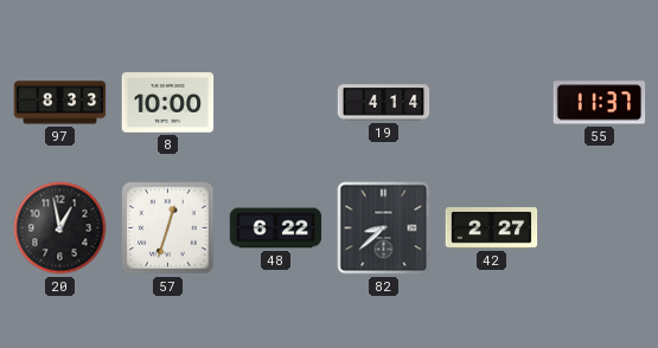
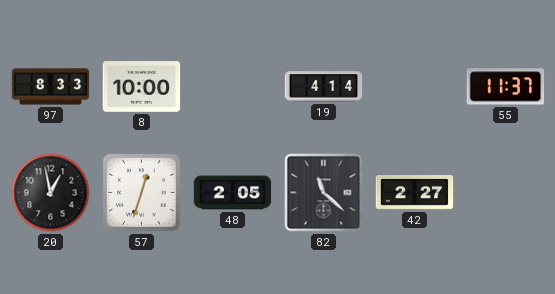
48: 6:22 -> 2:05 (233, 193)
82: 8:38 -> 11:22 (324, 193)
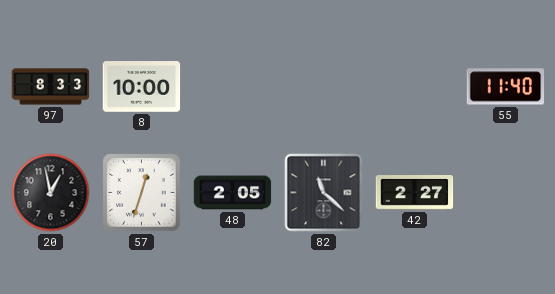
19: 4:14 -> none (324, 87)
55: 11:37 -> 11:40 (506, 87)
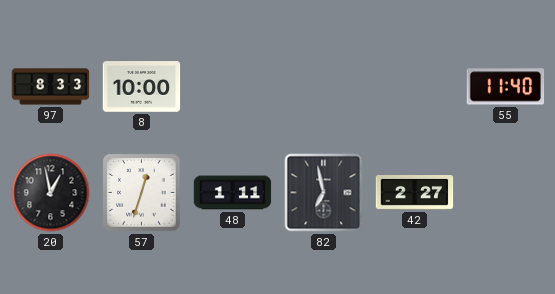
48: 2:05 -> 1:11 (233, 193)
82: 11:22 -> 6:58 (324, 193)
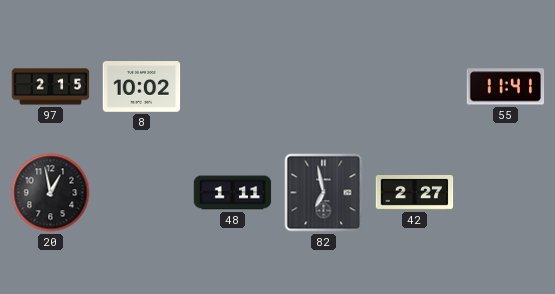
97: 8:33 -> 2:15 (51, 87)
8: 10:00 -> 10:02 (142, 87)
55: 11:40 -> 11:41 (506, 87)
57: 12:33 -> none (142, 193)
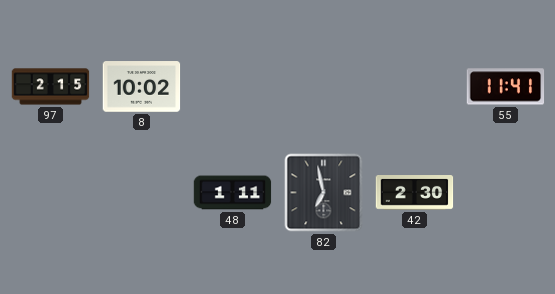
20: 12:58 -> none (51, 193)
42: 2:27 -> 2:30 (415, 193)
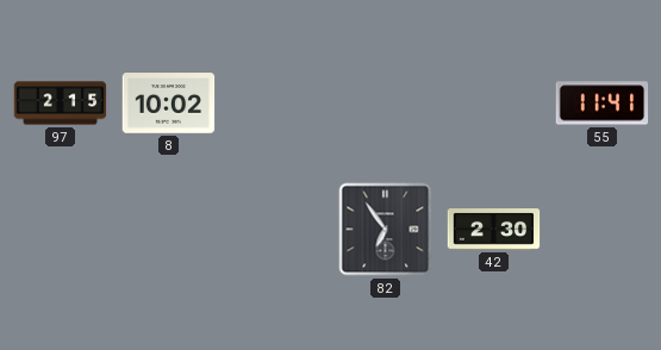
48: 1:11 -> none (233, 193)
82: 6:58 -> 6:54 (386, 230)
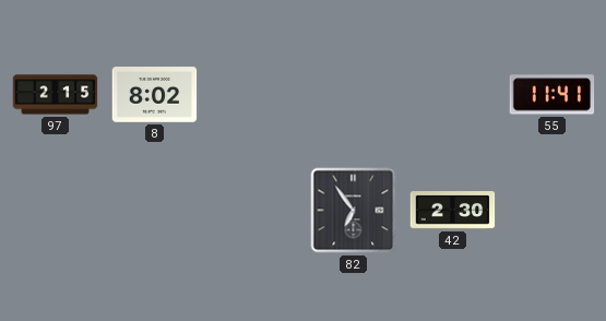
8: 10:02 -> 8:02 (155, 95)
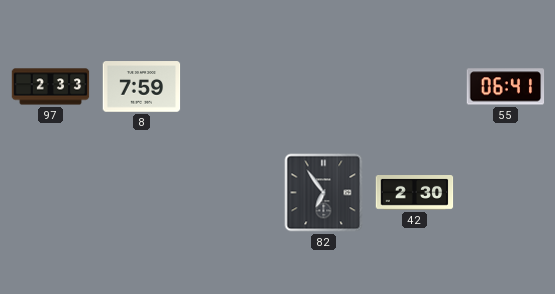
97: 2:15 -> 2:33 (51, 87)
8: 8:02 -> 7:59 (142, 87)
55: 11:41 -> 06:41 (506, 87)
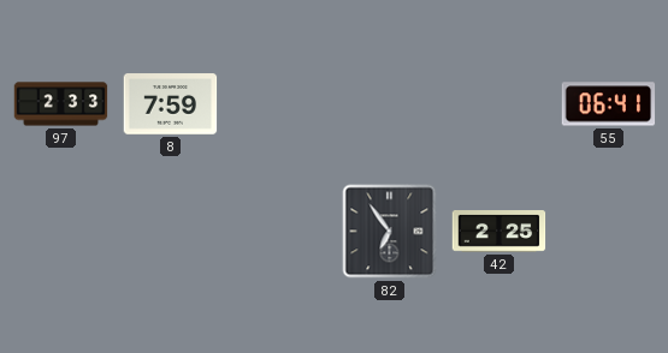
42: 2:30 -> 2:25 (499, 232)
